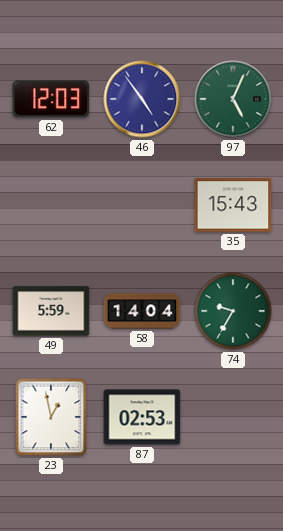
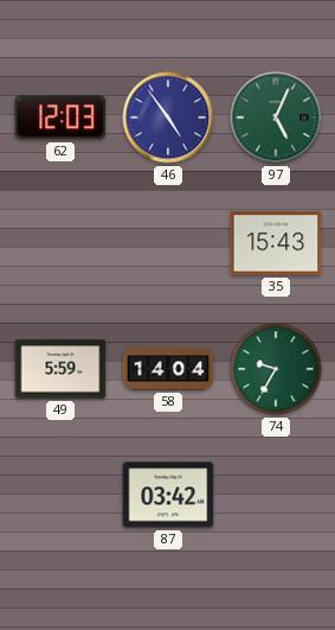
23: 12:58 -> none (51, 417)
87: 02:53 -> 03:42 (168, 495)
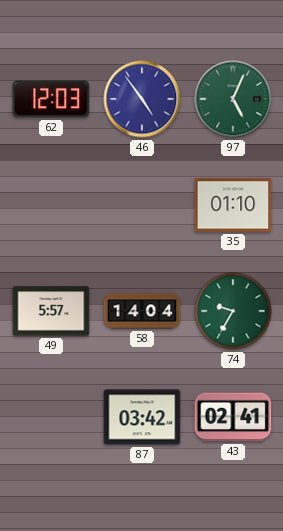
35: 15:43 -> 01:10 (233, 205)
49: 5:59 -> 5:57 (51, 311)
43: none -> 02:41 (233, 417)
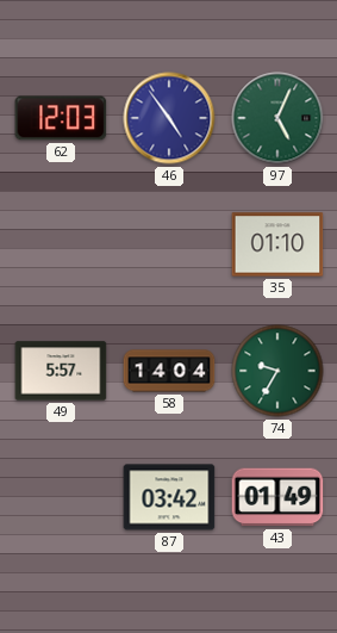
43: 02:41 -> 01:49 (277, 497)
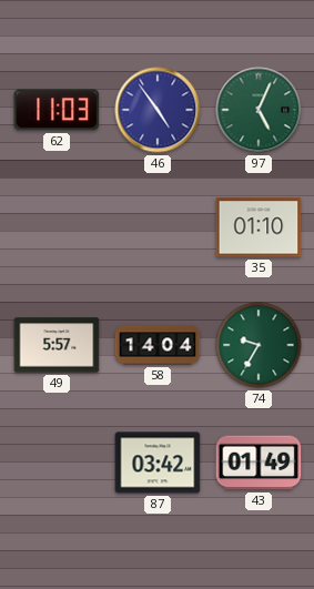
62: 12:03 -> 11:03 (57, 110)
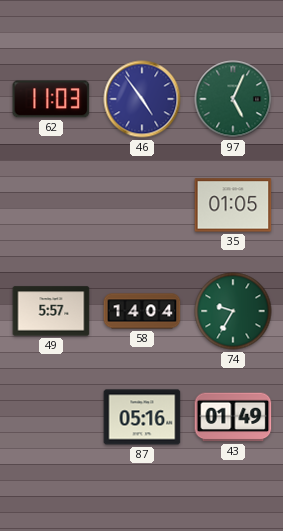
35: 01:10 -> 01:05 (233, 205)
87: 03:42 -> 05:16 (142, 417)
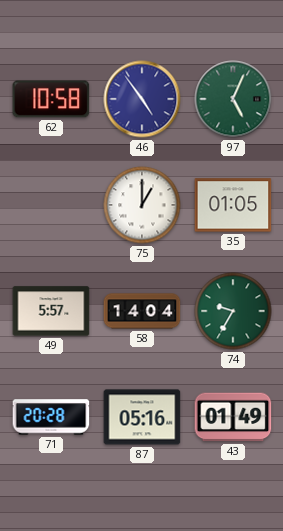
62: 11:03 -> 10:58 (51, 99)
75: none -> 1:00 (142, 205)
71: none -> 20:28 (51, 417)
